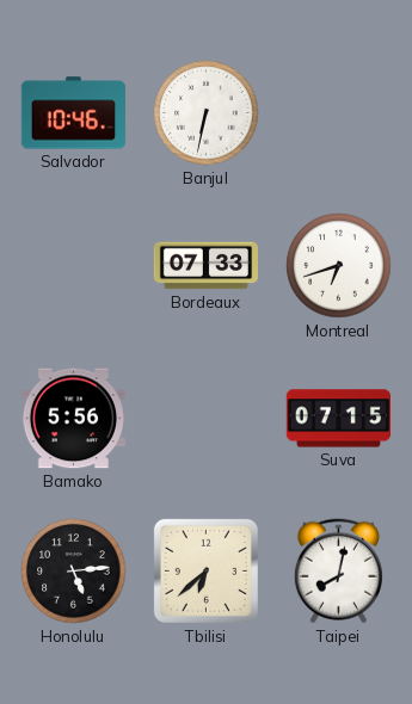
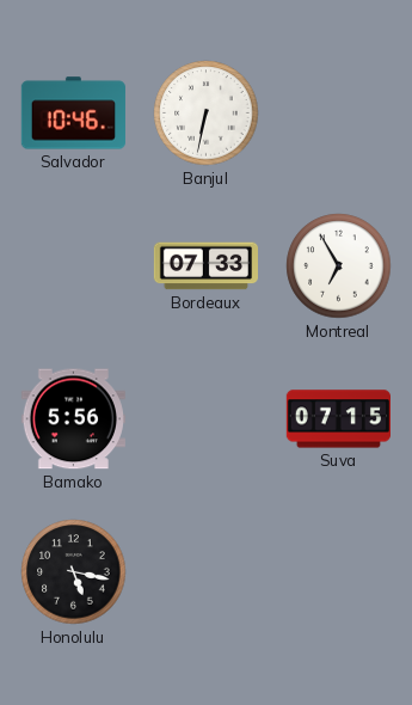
Montreal: 6:42 -> 6:55 (339, 266)
Honolulu: 5:14 -> 5:17 (74, 572)
Tbilisi: 6:38 -> none (205, 570)
Taipei: 8:02 -> none (338, 572)
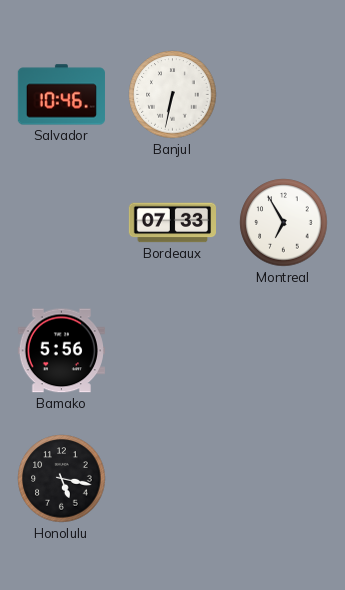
Suva: 07:15 -> none (338, 419)
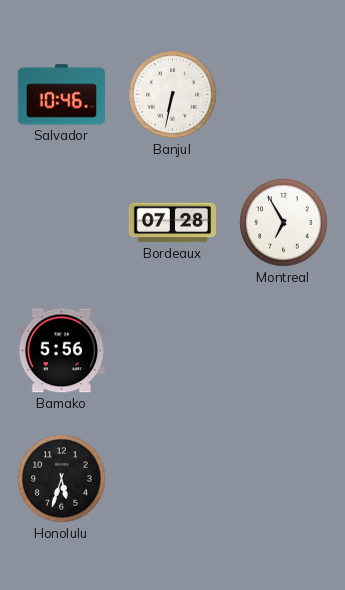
Bordeaux: 07:33 -> 07:28 (172, 223)
Honolulu: 5:17 -> 5:33 (62, 479)
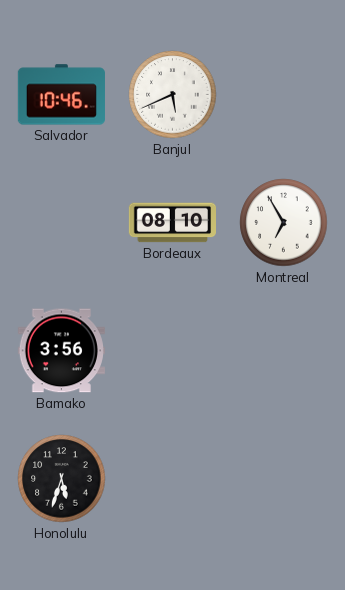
Banjul: 6:32 -> 5:41 (173, 95)
Bordeaux: 07:28 -> 08:10 (172, 223)
Bamako: 5:56 -> 3:56 (61, 351)
